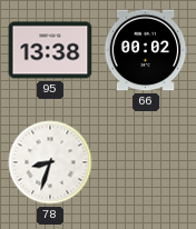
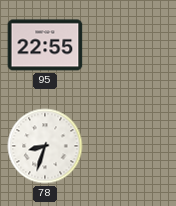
95: 13:38 -> 22:55 (45, 45)
66: 00:02 -> none (146, 50)
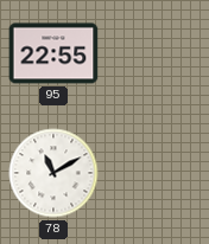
78: 8:33 -> 11:10 (53, 173)
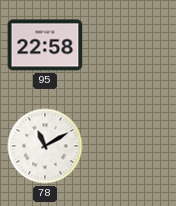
95: 22:55 -> 22:58 (45, 45)
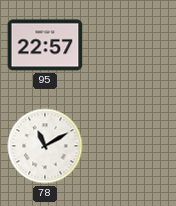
95: 22:58 -> 22:57 (45, 45)
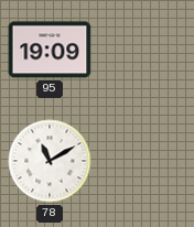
95: 22:57 -> 19:09 (50, 50)
